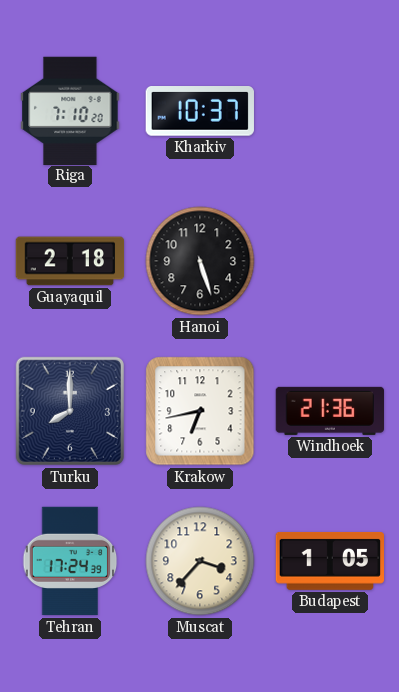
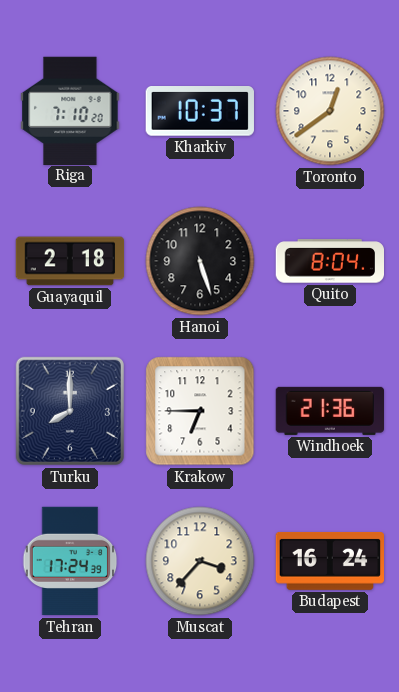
Toronto: none -> 12:39 (330, 111)
Quito: none -> 8:04 (330, 261)
Krakow: 6:43 -> 6:45 (200, 411)
Budapest: 1:05 -> 16:24 (330, 561)
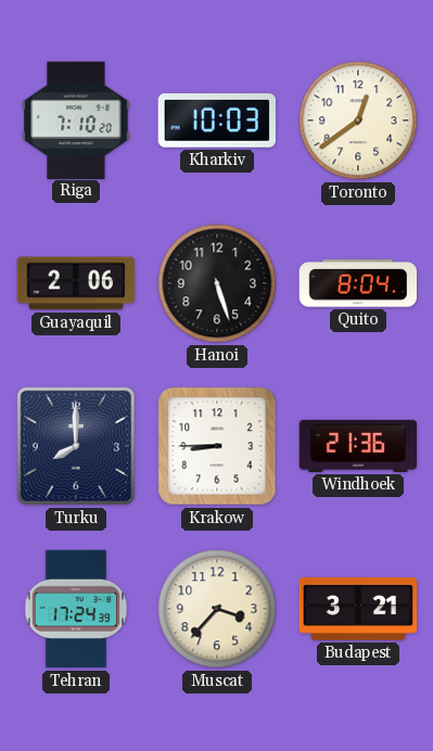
Kharkiv: 10:37 -> 10:03 (217, 122)
Guayaquil: 2:18 -> 2:06 (76, 283)
Krakow: 6:45 -> 8:45 (217, 446)
Budapest: 16:24 -> 3:21 (358, 609)
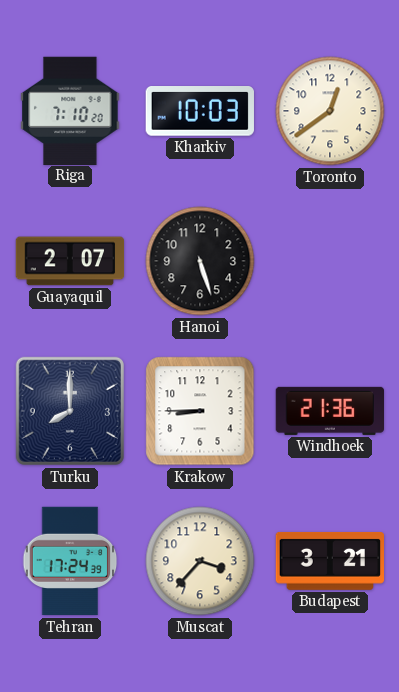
Guayaquil: 2:06 -> 2:07 (70, 261)
Quito: 8:04 -> none (358, 283)
